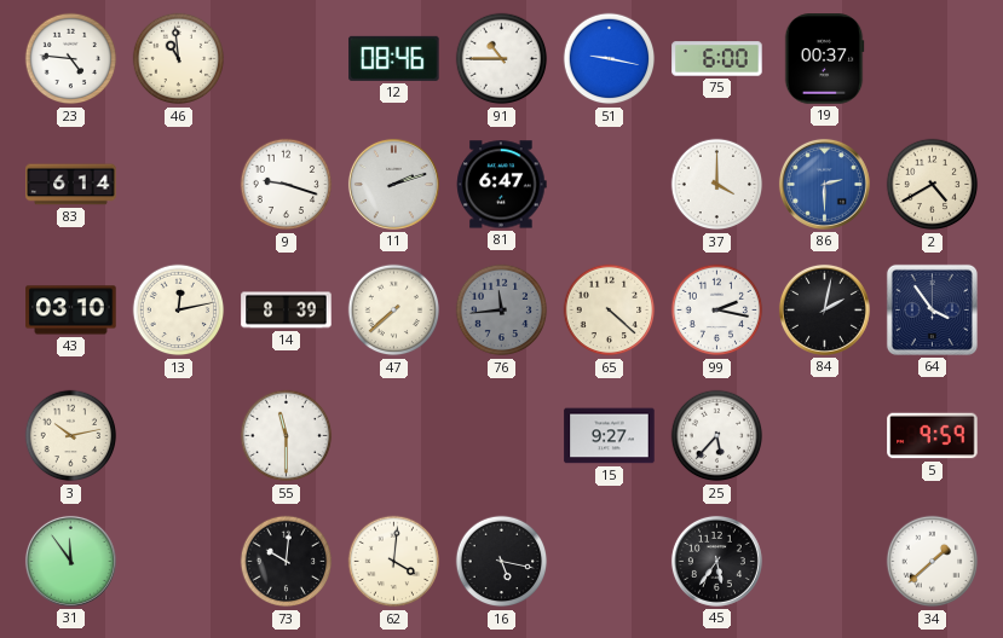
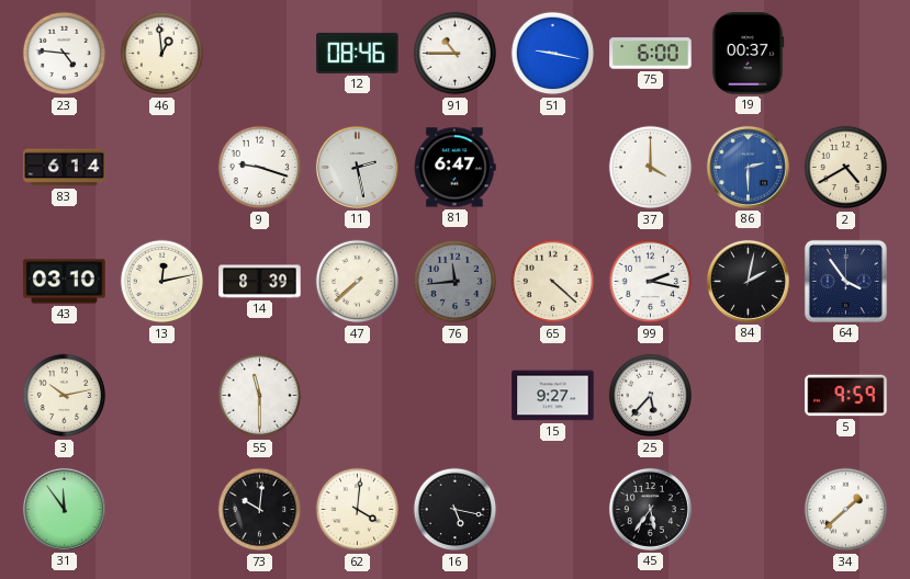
46: 10:59 -> 12:59 (162, 54)
11: 2:12 -> 2:28 (357, 167)
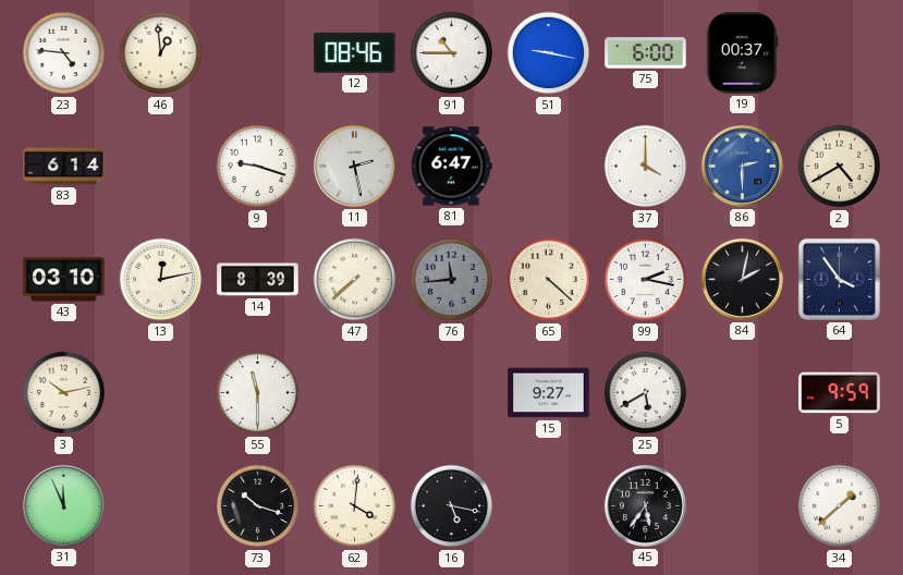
25: 5:37 -> 5:40 (646, 393)
31: 11:54 -> 11:56 (63, 505)
73: 10:01 -> 10:18 (258, 506)
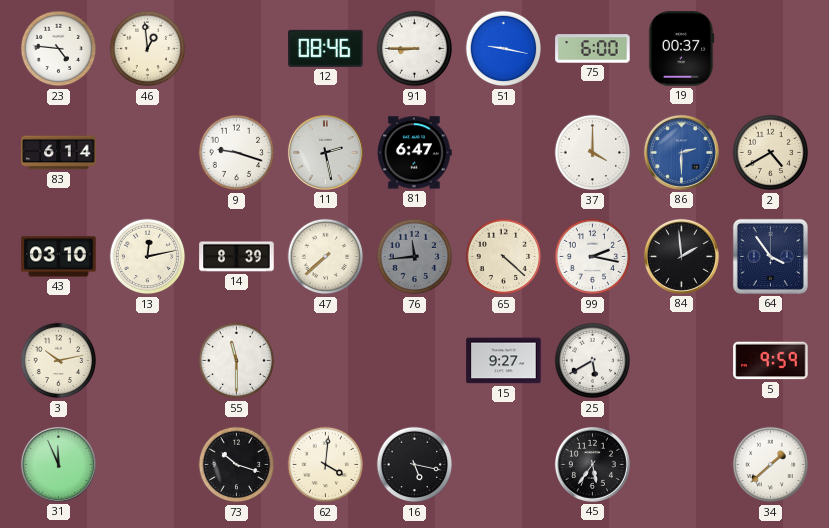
91: 10:45 -> 8:45 (415, 49)
84: 2:02 -> 1:59 (681, 256)
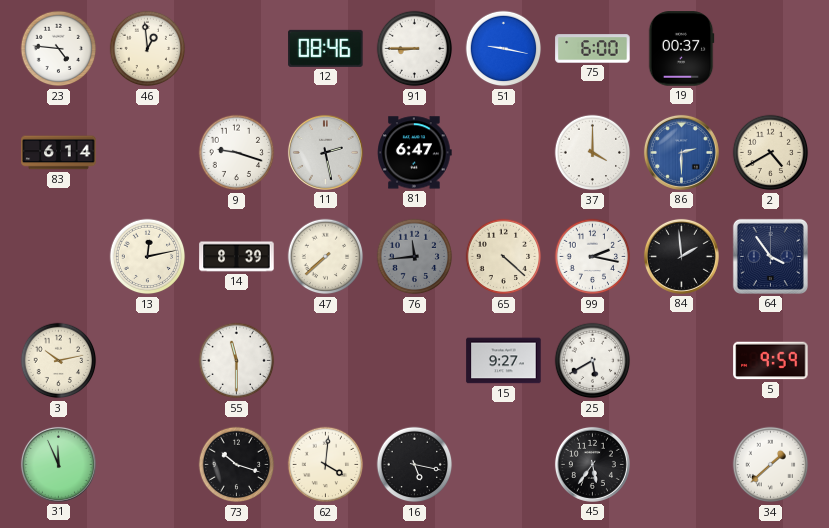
43: 03:10 -> none (59, 257)
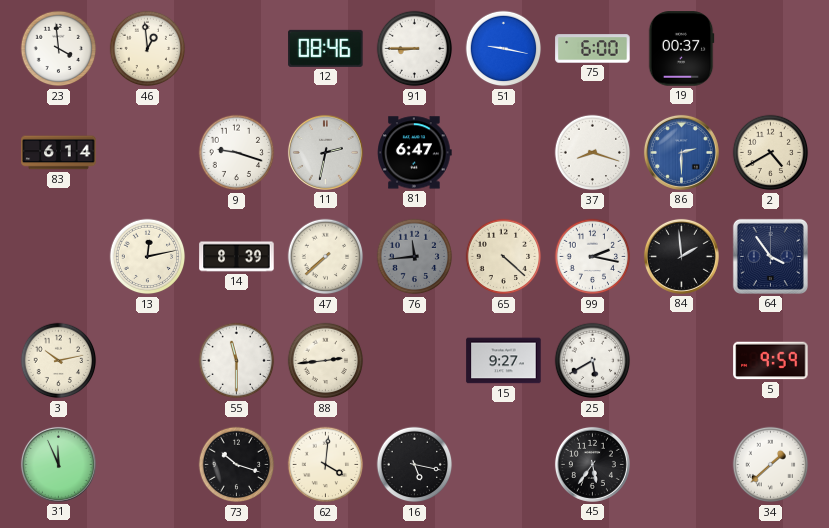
23: 4:46 -> 3:59 (59, 49)
11: 2:28 -> 2:32 (325, 152)
37: 4:00 -> 8:18 (593, 153)
88: none -> 2:44 (326, 361)
